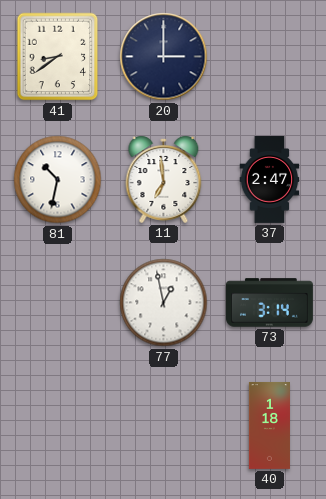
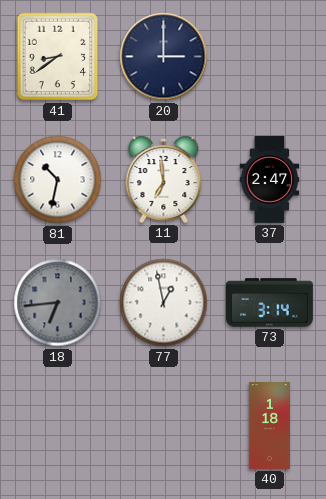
18: none -> 6:44 (58, 303)
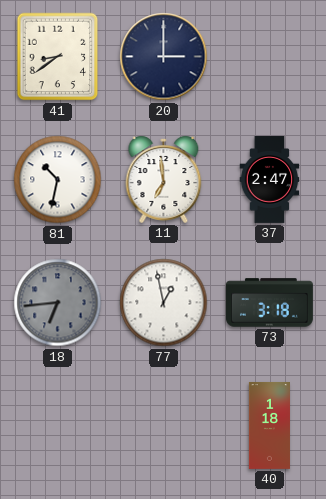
73: 3:14 -> 3:18 (269, 303)
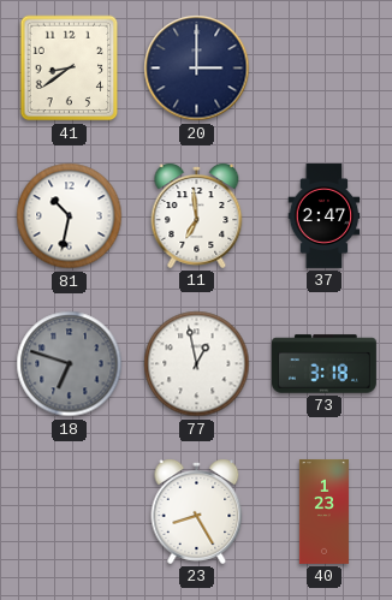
18: 6:44 -> 6:48 (70, 364)
23: none -> 8:25 (197, 511)
40: 1:18 -> 1:23 (323, 511)
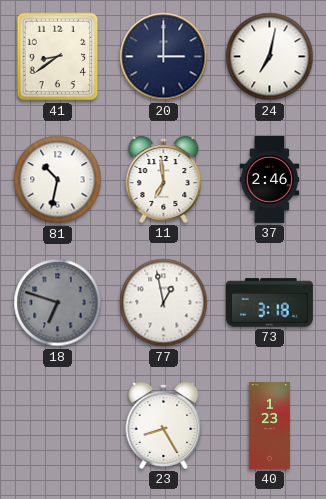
24: none -> 7:02 (270, 57)
37: 2:47 -> 2:46 (270, 179)
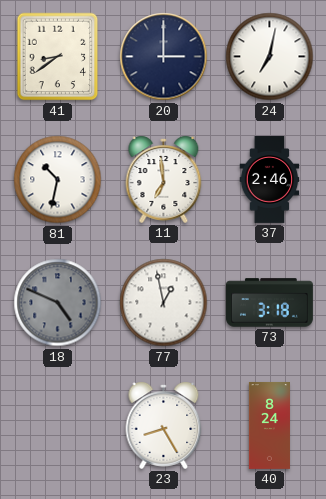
18: 6:48 -> 4:49 (58, 303)
40: 1:23 -> 8:24 (269, 425)
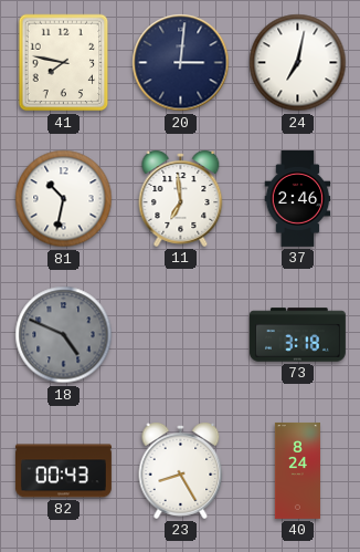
41: 8:39 -> 7:47 (64, 63)
20: 3:00 -> 3:01 (181, 63)
77: 12:58 -> none (164, 303)
82: none -> 00:43 (63, 471)
